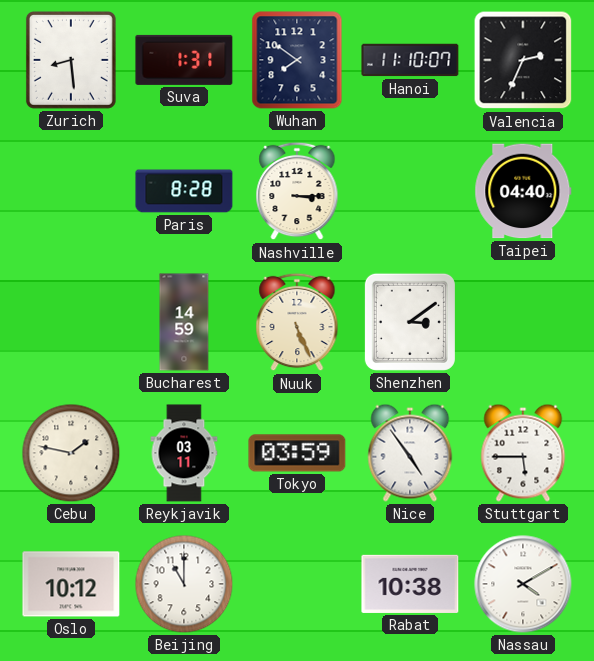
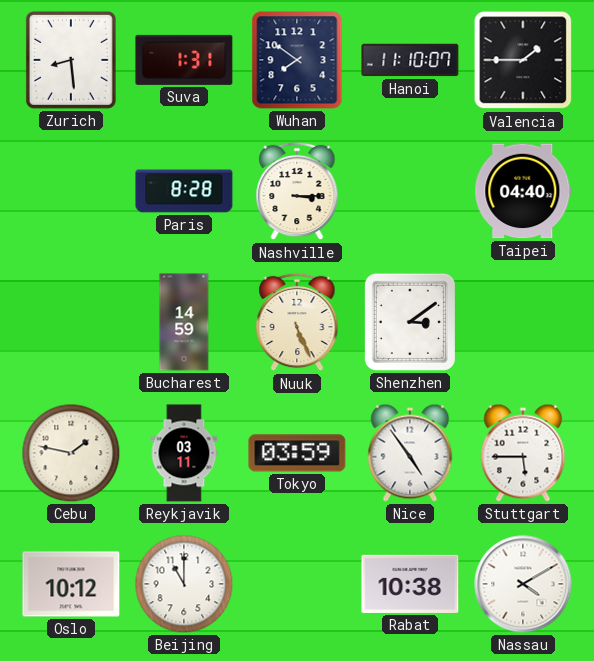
Valencia: 2:34 -> 1:45 (523, 60)
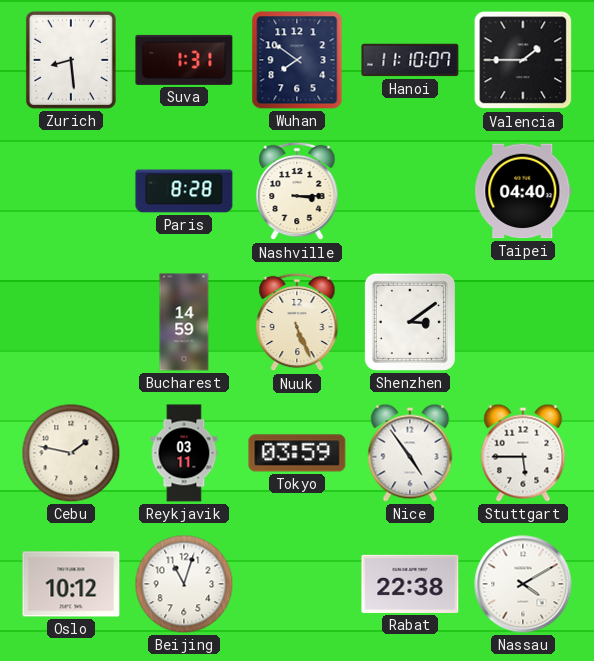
Beijing: 11:00 -> 11:03 (184, 584)
Rabat: 10:38 -> 22:38 (410, 584)
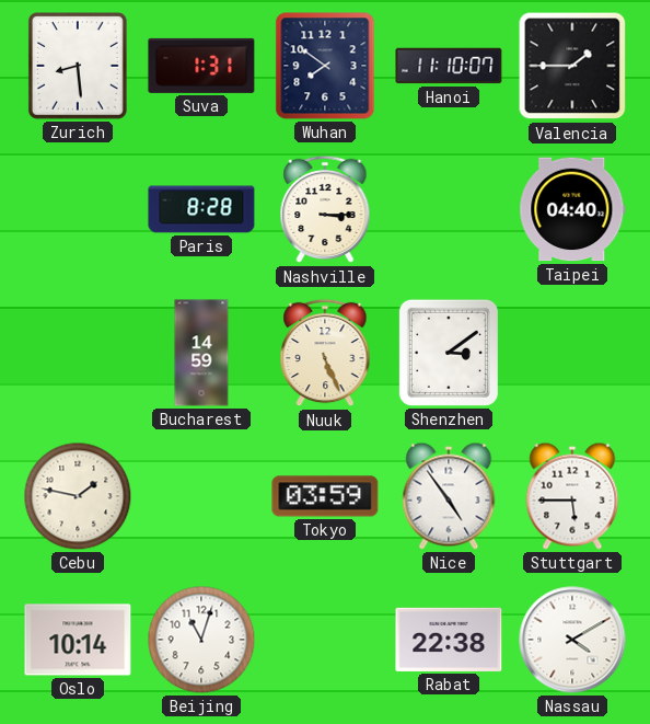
Reykjavik: 03:11 -> none (184, 453)
Oslo: 10:12 -> 10:14 (78, 640)
